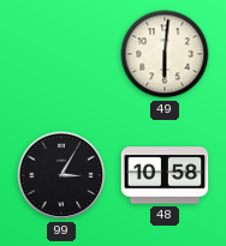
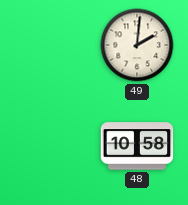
49: 6:01 -> 2:01 (137, 45)
99: 3:05 -> none (61, 175)
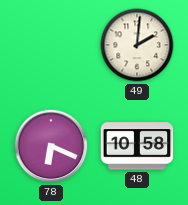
78: none -> 6:19 (51, 146)
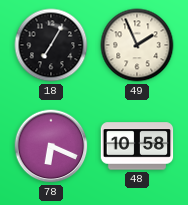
18: none -> 7:05 (51, 45)
49: 2:01 -> 1:56 (137, 45)
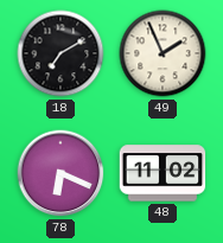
18: 7:05 -> 7:10 (60, 53)
48: 10:58 -> 11:02 (163, 173)
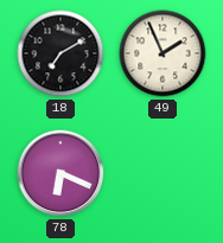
48: 11:02 -> none (163, 173)
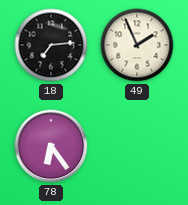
18: 7:10 -> 7:14 (51, 45)
78: 6:19 -> 6:24 (51, 146)
